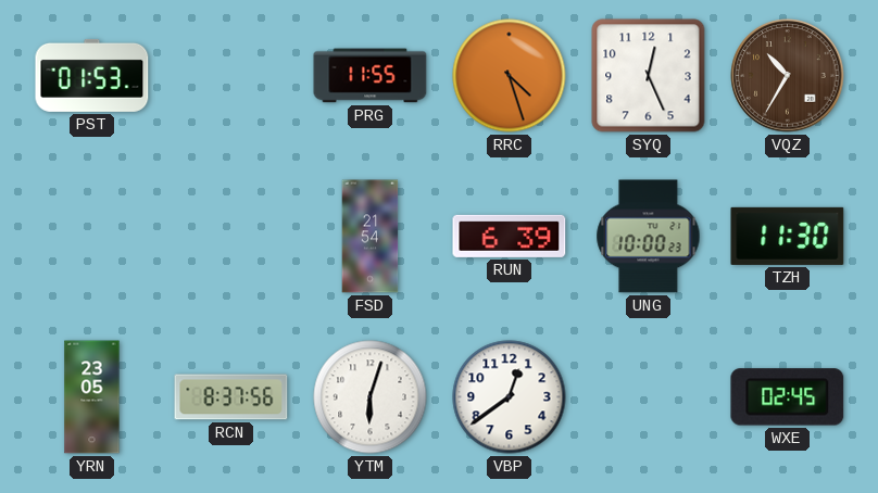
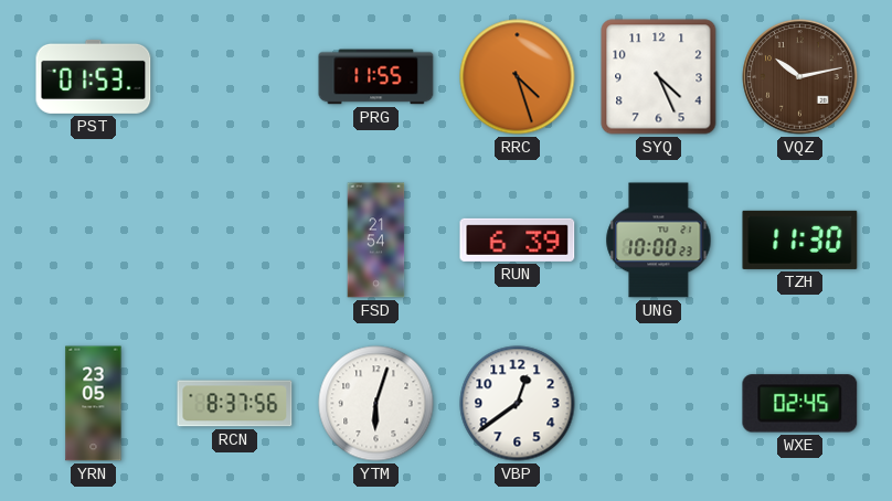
SYQ: 12:26 -> 4:26 (659, 77)
VQZ: 10:35 -> 10:13 (800, 77)
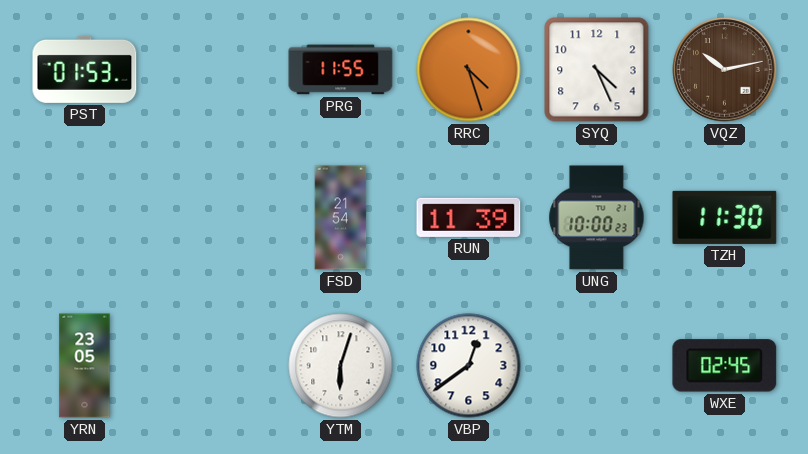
RUN: 6:39 -> 11:39 (469, 217)
RCN: 8:37 -> none (235, 404)
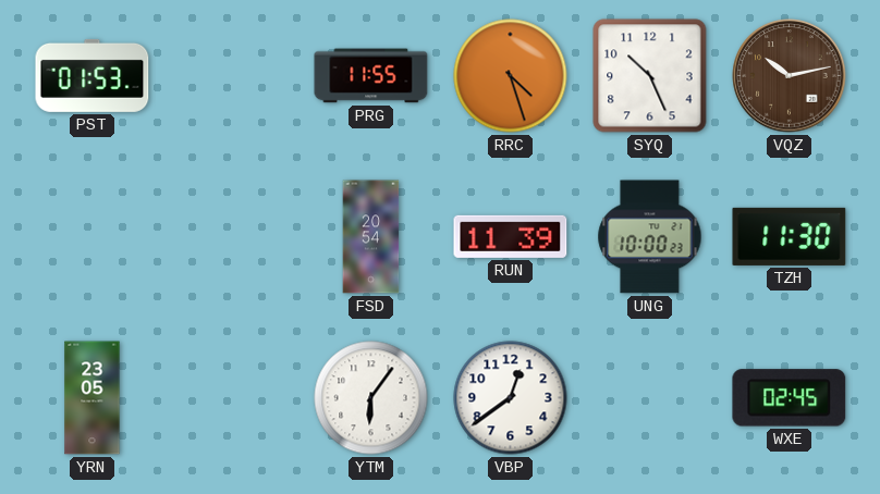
SYQ: 4:26 -> 10:26 (650, 76)
FSD: 21:54 -> 20:54 (371, 237)
YTM: 6:03 -> 6:06 (371, 398)
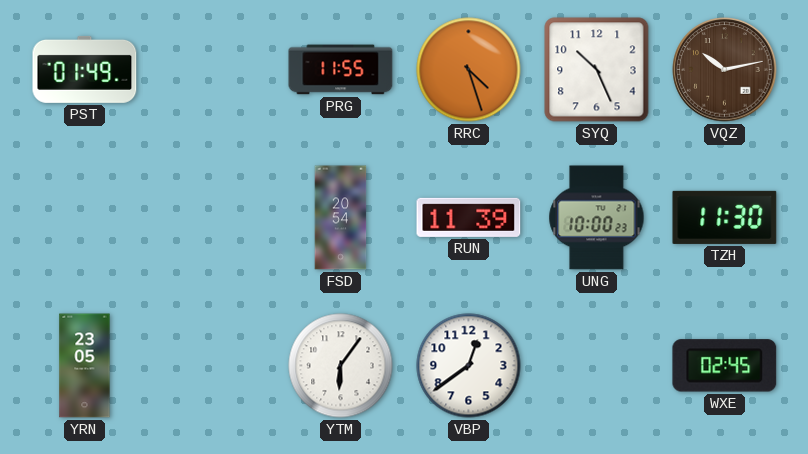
PST: 01:53 -> 01:49 (85, 69)
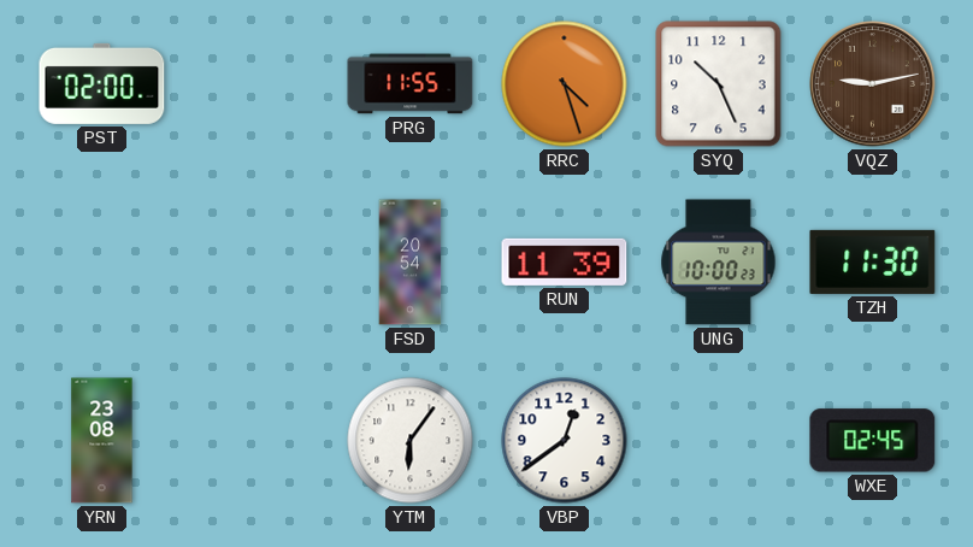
PST: 01:49 -> 02:00 (102, 83)
VQZ: 10:13 -> 9:13 (873, 84)
YRN: 23:05 -> 23:08 (102, 441)
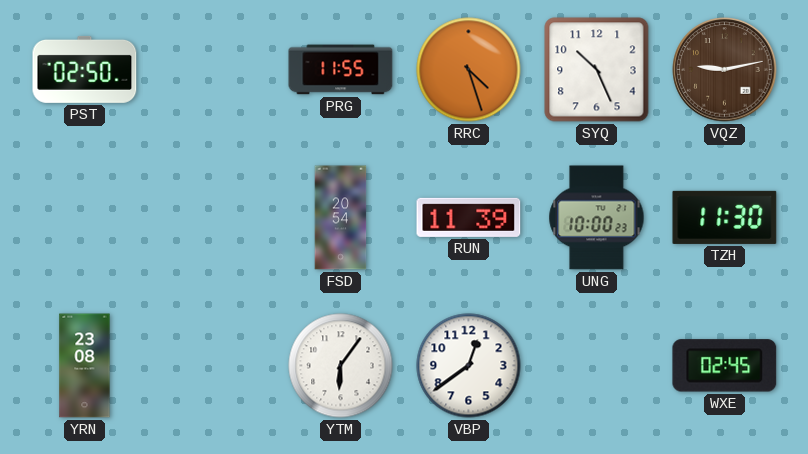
PST: 02:00 -> 02:50 (85, 69)
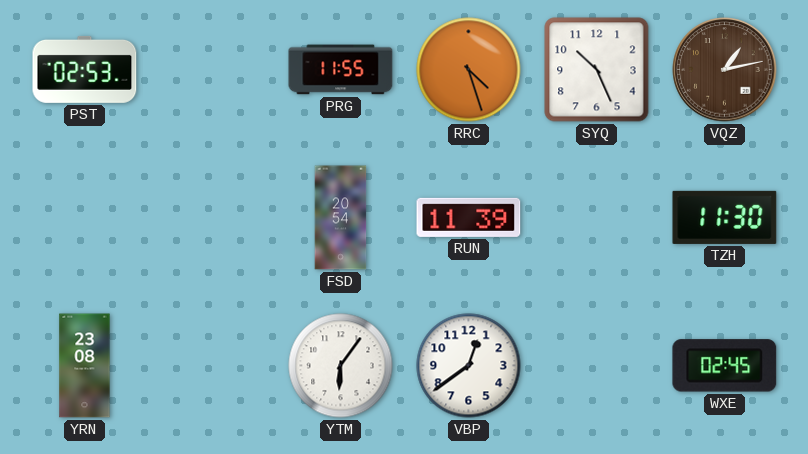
PST: 02:50 -> 02:53 (85, 69)
VQZ: 9:13 -> 1:13 (725, 70)
UNG: 10:00 -> none (597, 218)
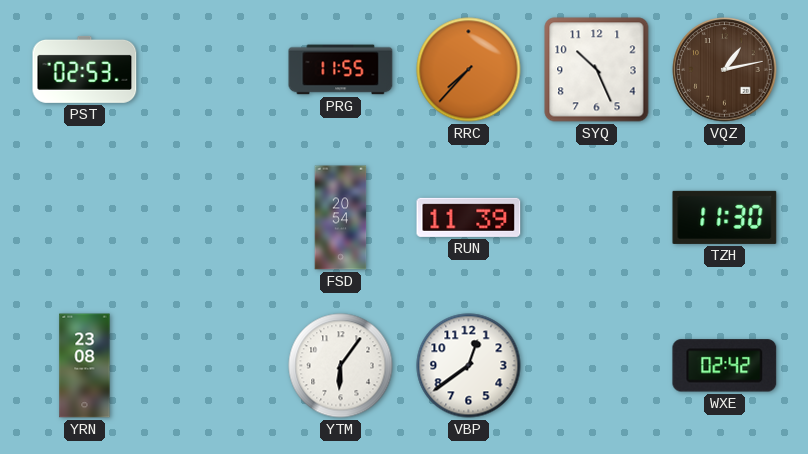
RRC: 4:27 -> 7:37 (469, 70)
WXE: 02:45 -> 02:42 (725, 366)
